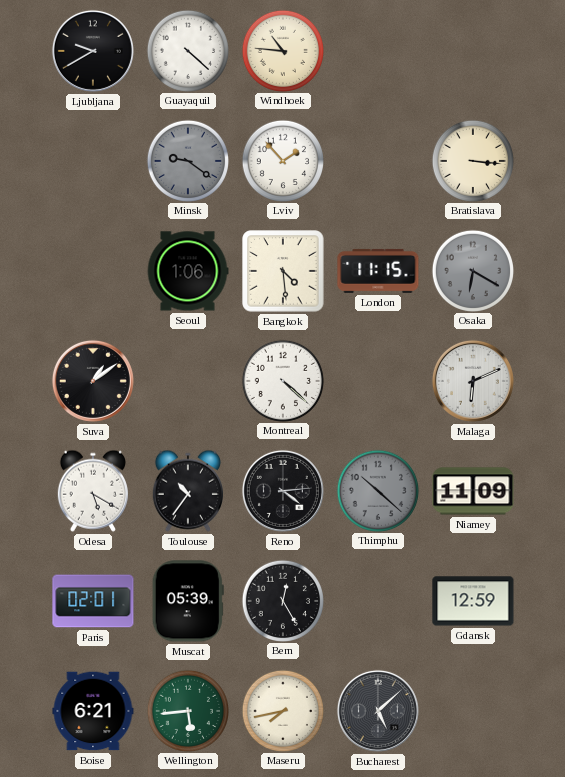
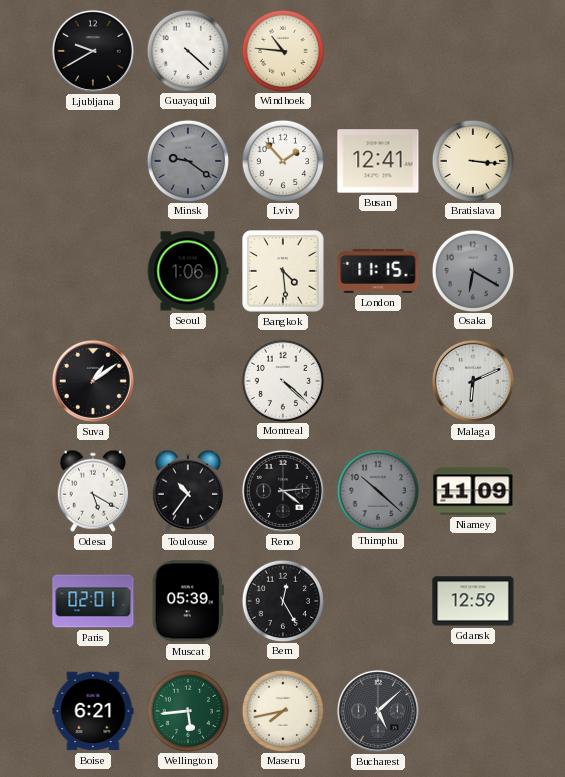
Busan: none -> 12:41 (378, 161)
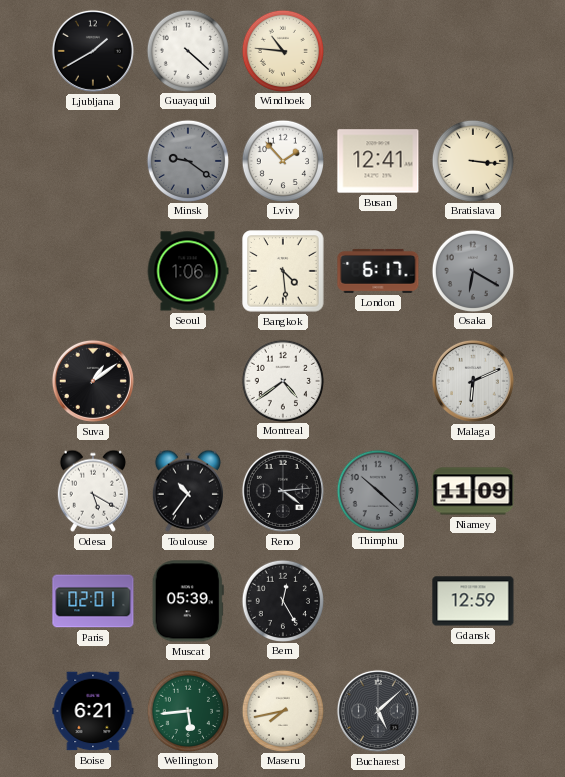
Ljubljana: 9:40 -> 1:40 (93, 51)
London: 11:15 -> 6:17 (378, 271)
Montreal: 4:22 -> 4:39 (282, 380)
